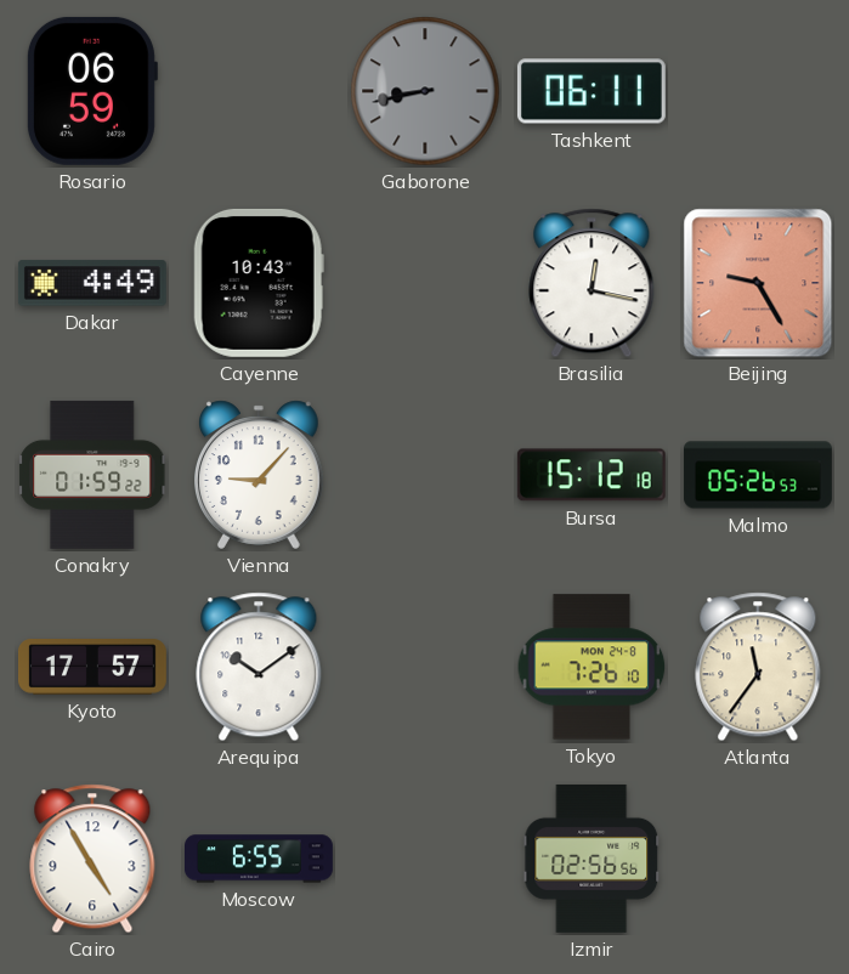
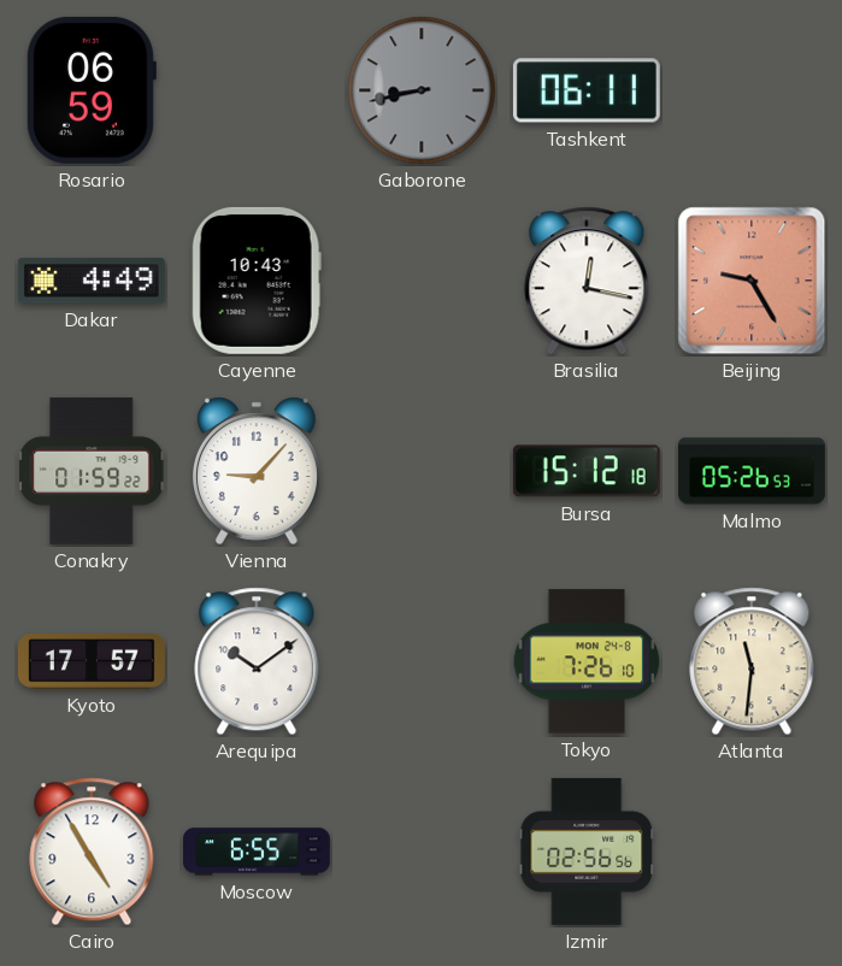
Atlanta: 11:36 -> 11:31 (752, 661)
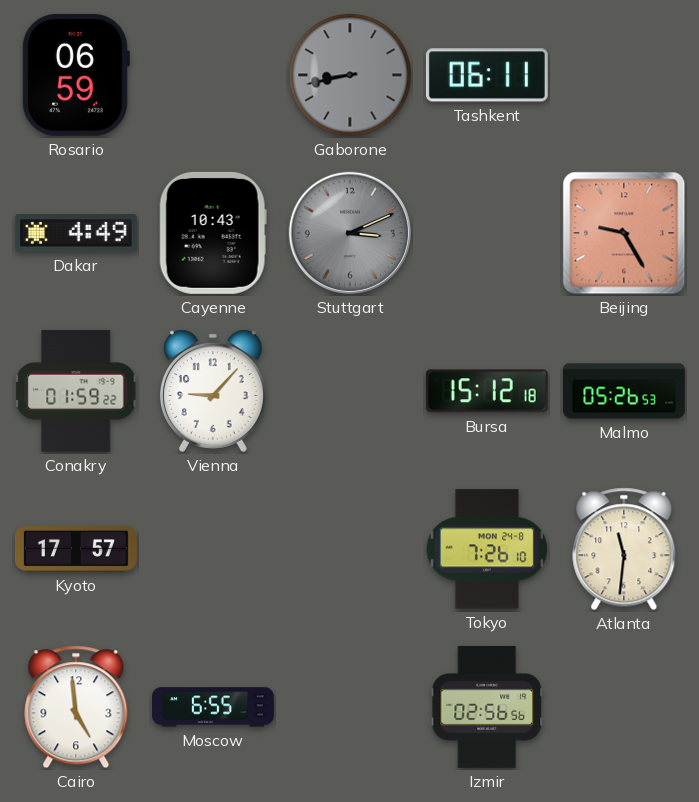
Stuttgart: none -> 3:11 (350, 233)
Brasilia: 12:17 -> none (587, 281)
Arequipa: 10:09 -> none (257, 661)
Cairo: 4:55 -> 4:59 (76, 707)
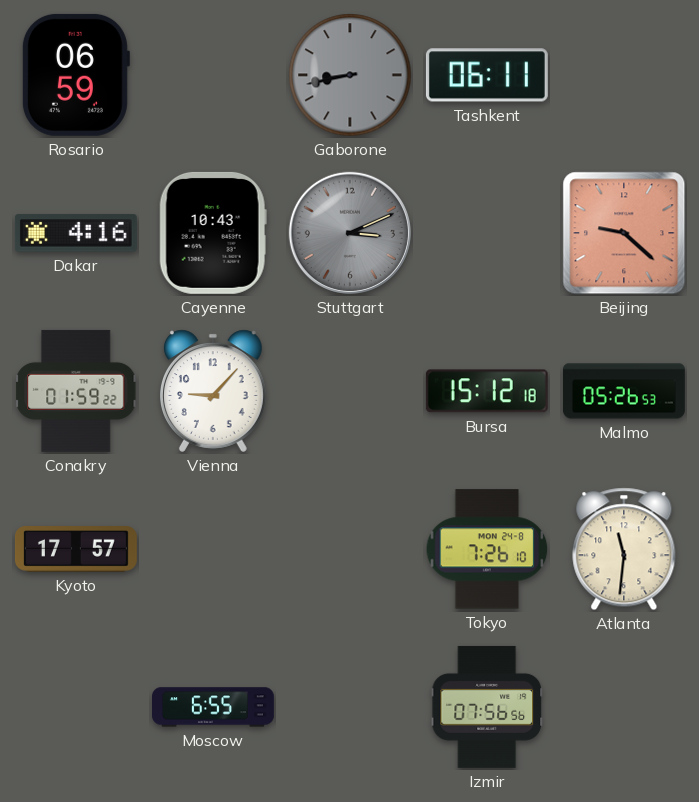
Dakar: 4:49 -> 4:16 (76, 233)
Beijing: 9:25 -> 9:22 (624, 233)
Cairo: 4:59 -> none (76, 707)
Izmir: 02:56 -> 07:56 (487, 707)
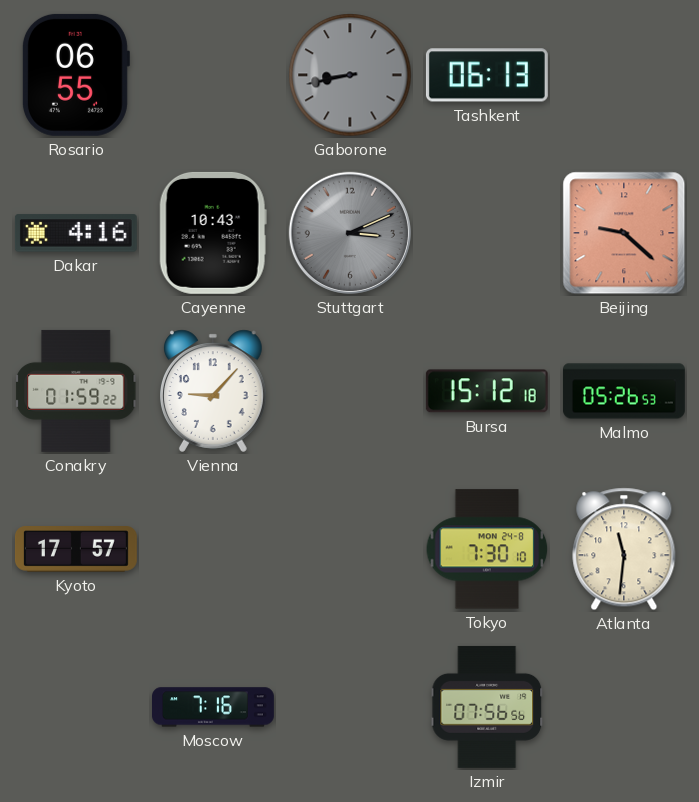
Rosario: 06:59 -> 06:55 (75, 75)
Tashkent: 06:11 -> 06:13 (487, 75)
Tokyo: 7:26 -> 7:30 (487, 549)
Moscow: 6:55 -> 7:16 (214, 707)
